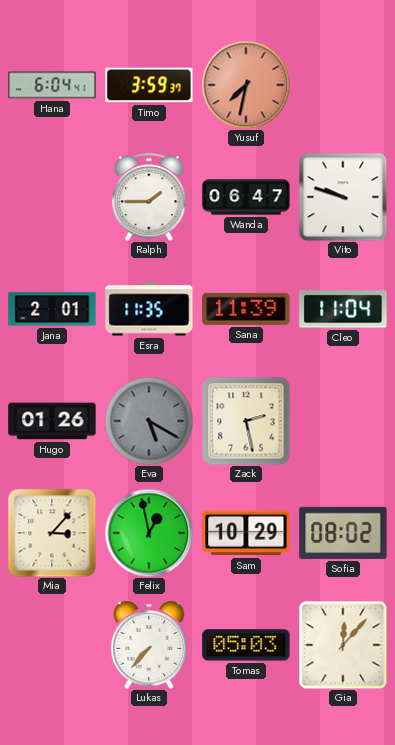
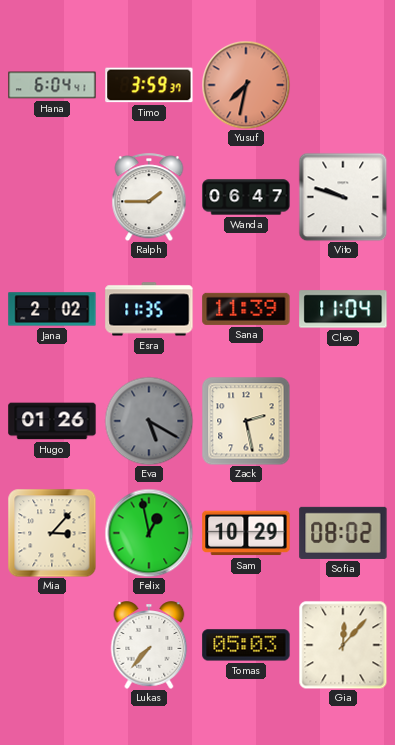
Jana: 2:01 -> 2:02 (52, 309)
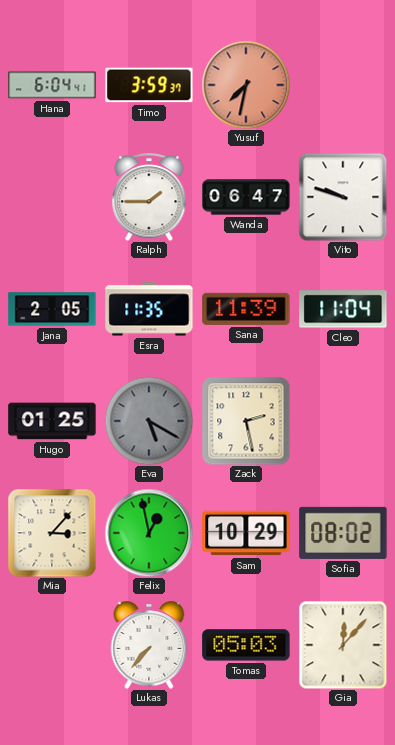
Jana: 2:02 -> 2:05 (52, 309)
Hugo: 01:26 -> 01:25 (52, 421)
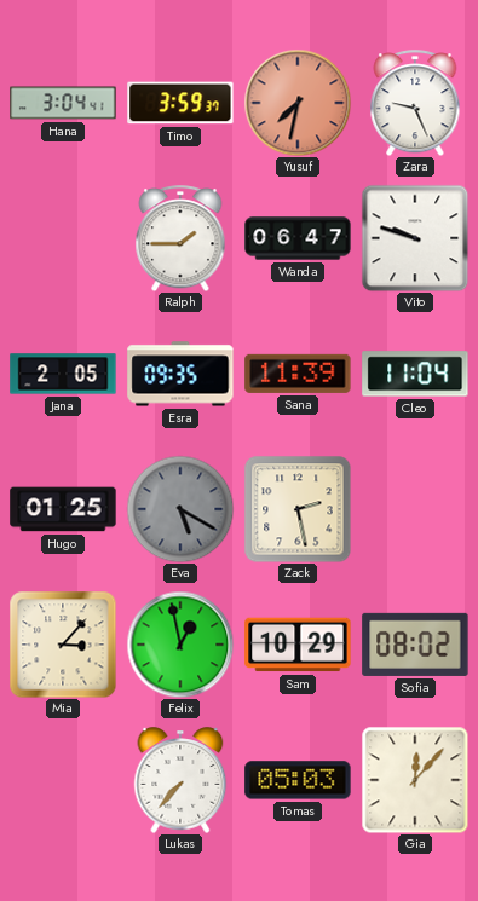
Hana: 6:04 -> 3:04 (63, 103)
Zara: none -> 9:26 (415, 103)
Esra: 11:35 -> 09:35 (180, 374)
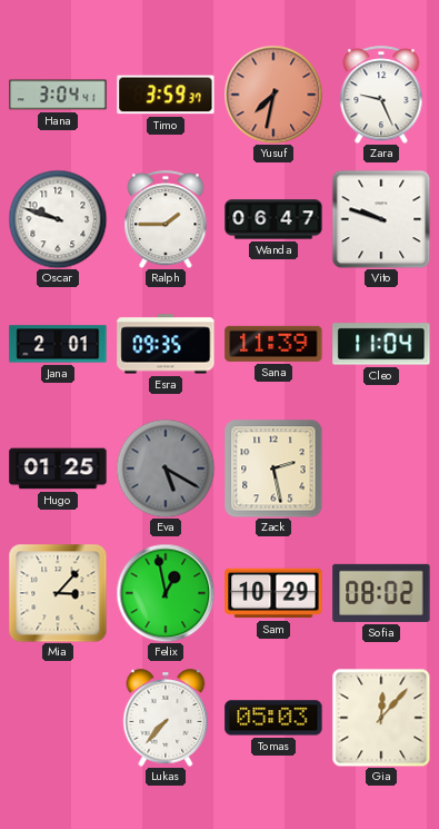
Oscar: none -> 9:48 (58, 219)
Jana: 2:05 -> 2:01 (58, 344)
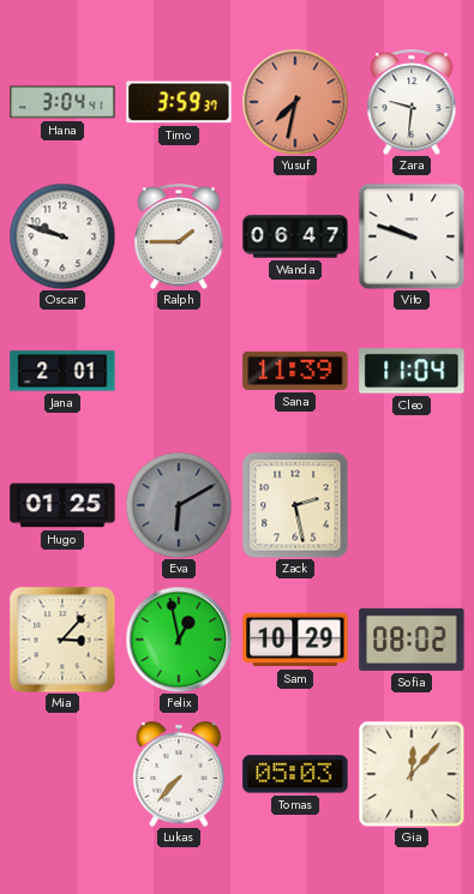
Zara: 9:26 -> 9:31 (412, 102)
Esra: 09:35 -> none (166, 344)
Eva: 5:20 -> 6:10 (179, 505)
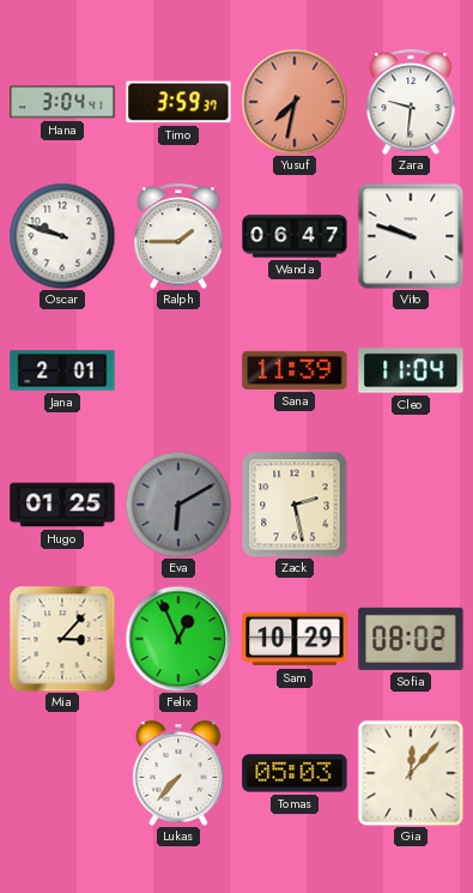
Felix: 12:58 -> 12:56 (178, 639)
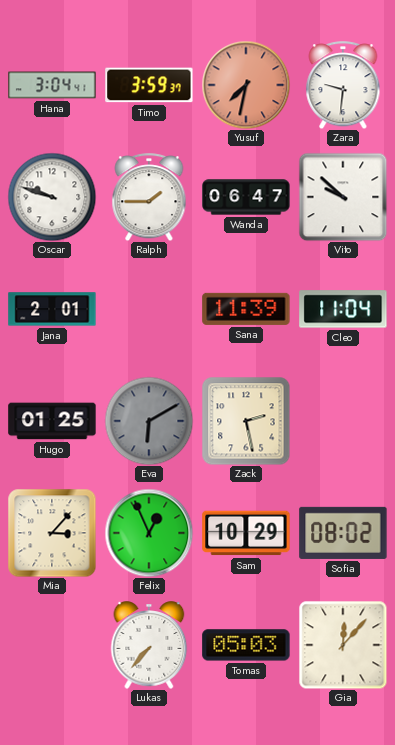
Vito: 9:48 -> 9:52 (343, 197)
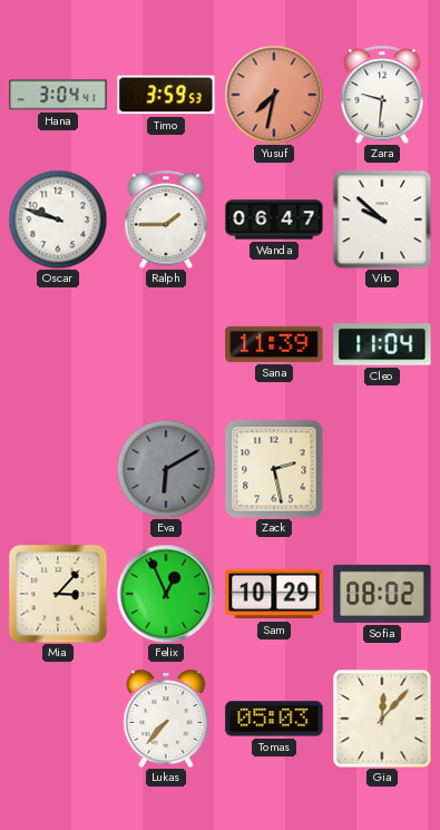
Timo: 3:59:37 -> 3:59:53 (166, 95)
Jana: 2:01 -> none (52, 309)
Hugo: 01:25 -> none (52, 421)
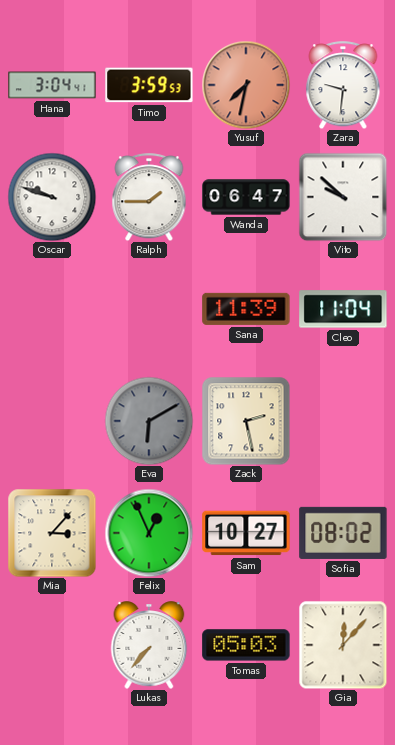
Sam: 10:29 -> 10:27 (246, 533)
